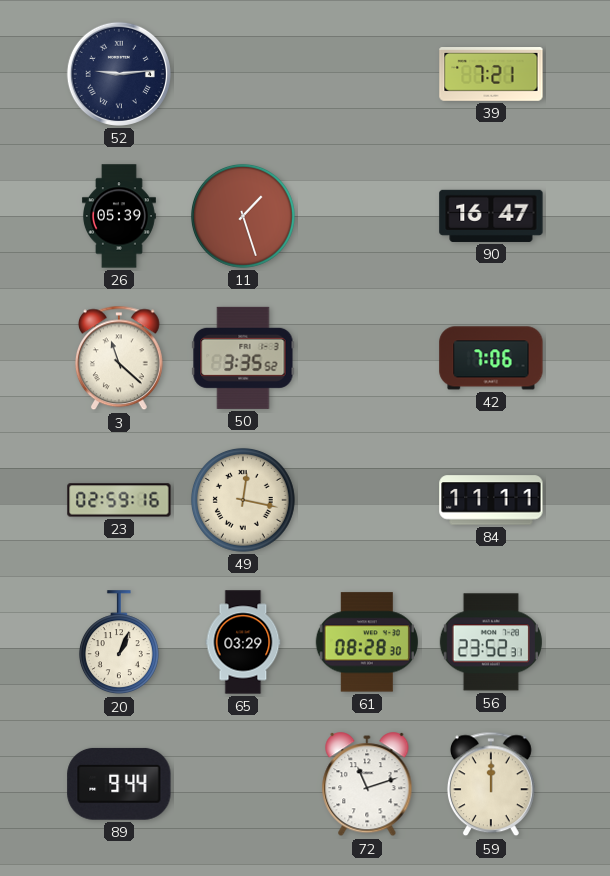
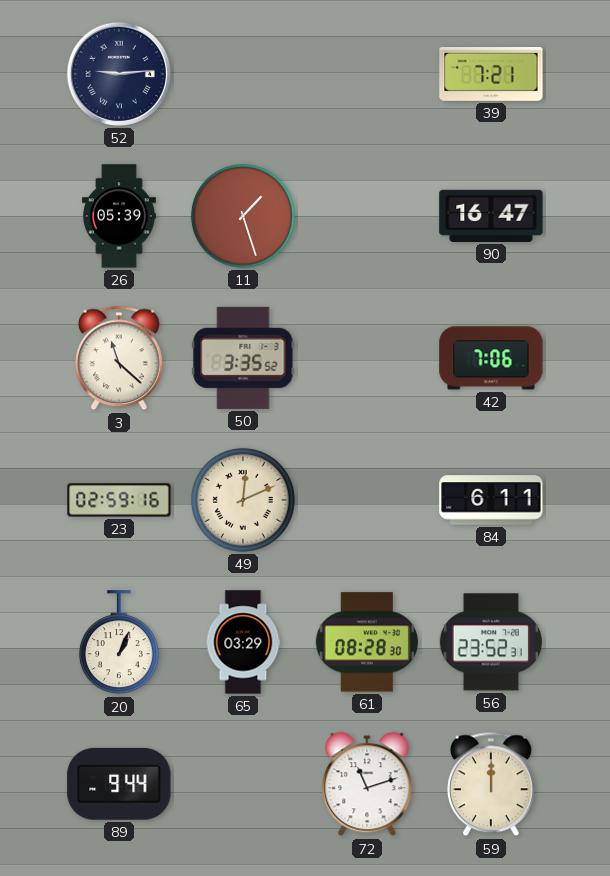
49: 12:17 -> 12:11 (243, 500)
84: 11:11 -> 6:11 (491, 500)
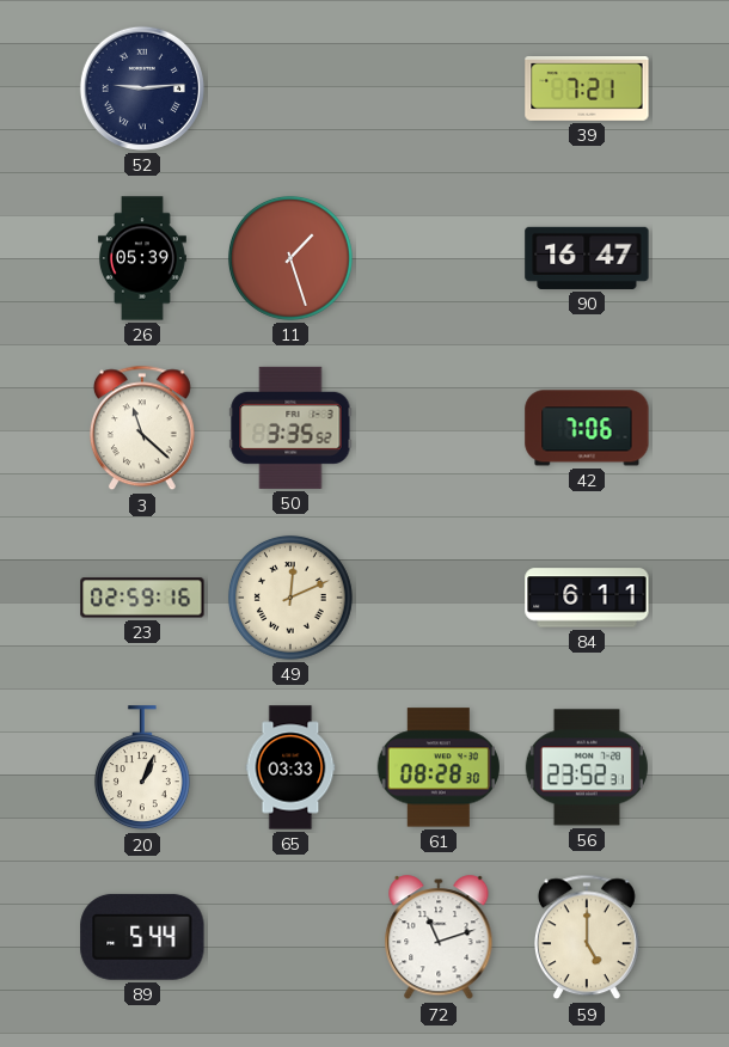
65: 03:29 -> 03:33 (290, 767)
89: 9:44 -> 5:44 (142, 937)
59: 12:00 -> 5:00 (587, 937)
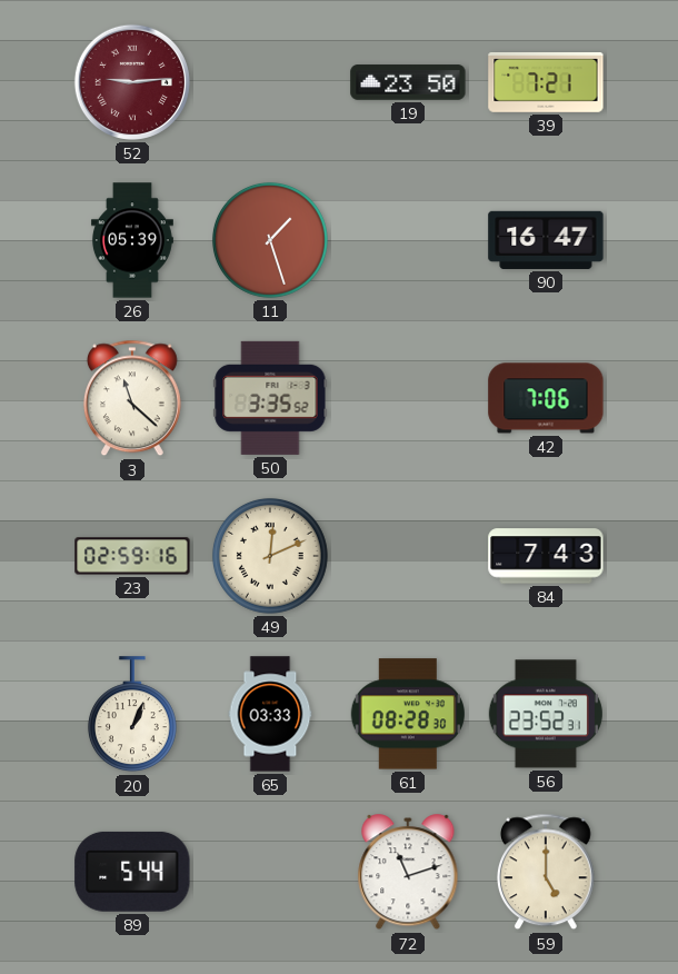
52 dial: navy -> burgundy (132, 82)
19: none -> 23:50 (408, 82)
84: 6:11 -> 7:43 (546, 556)
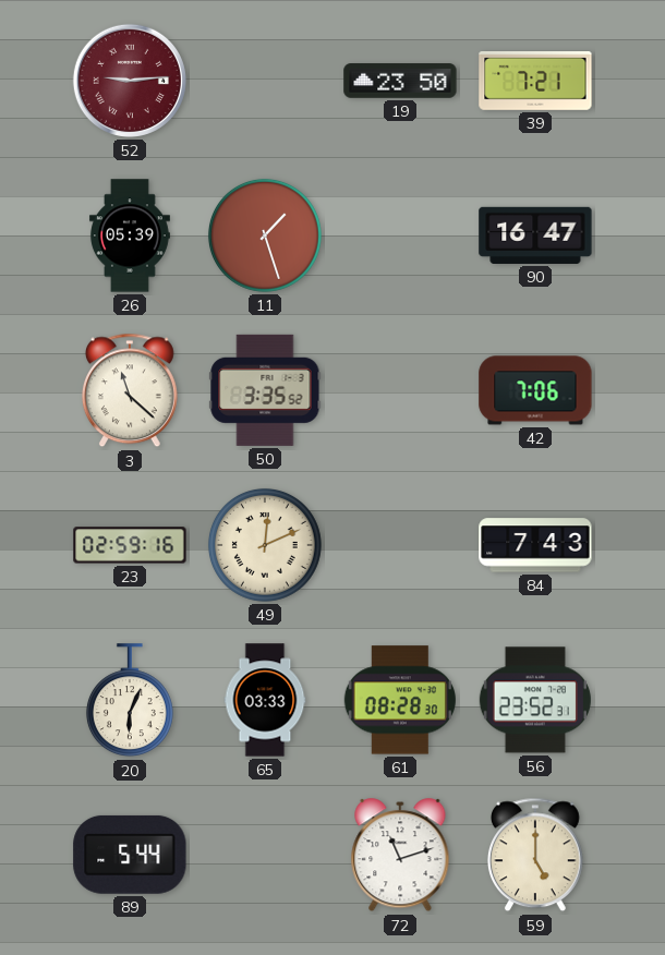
20: 1:04 -> 6:04 (130, 701)
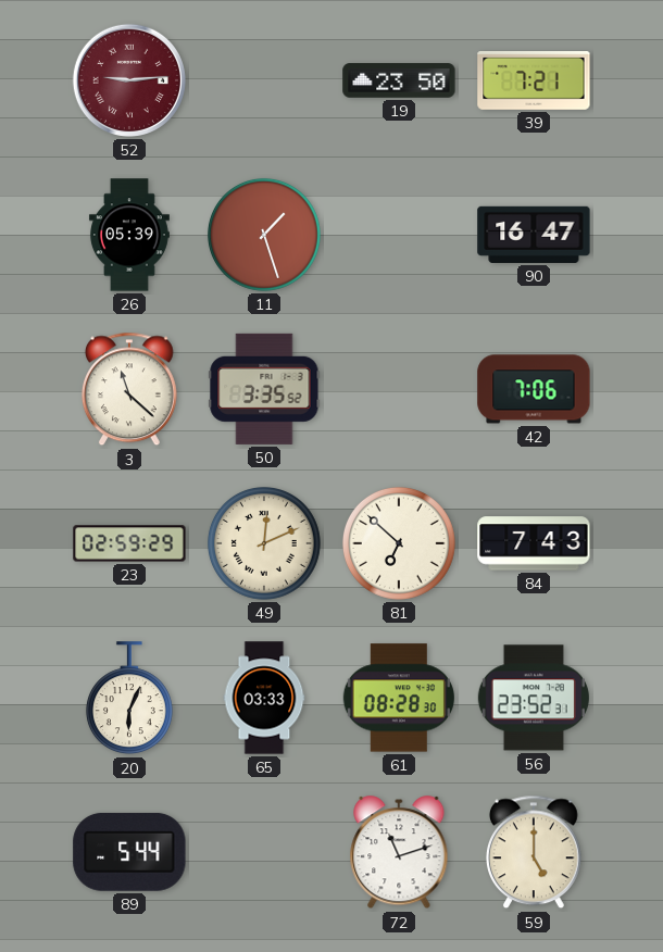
23: 02:59:16 -> 02:59:29 (129, 543)
81: none -> 6:52 (399, 543)
